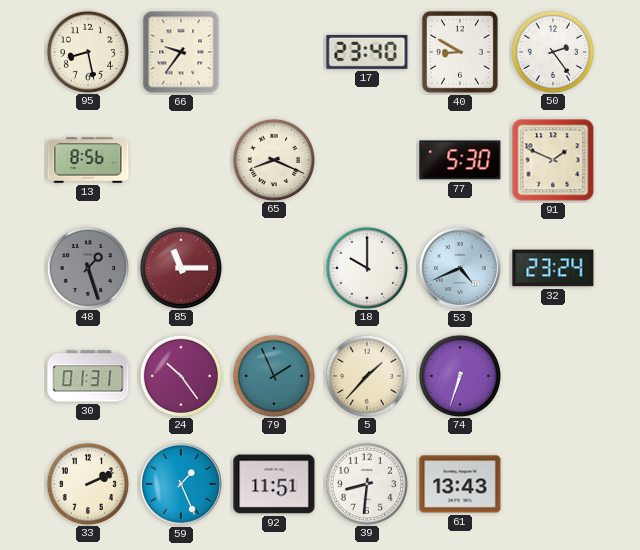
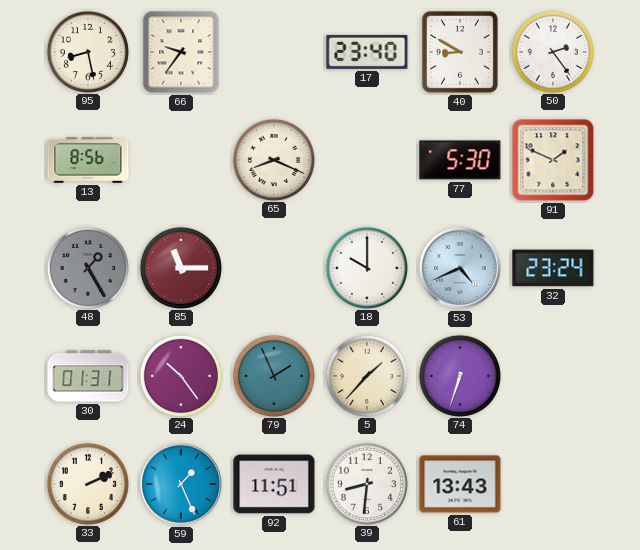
48: 1:27 -> 1:25 (87, 267)
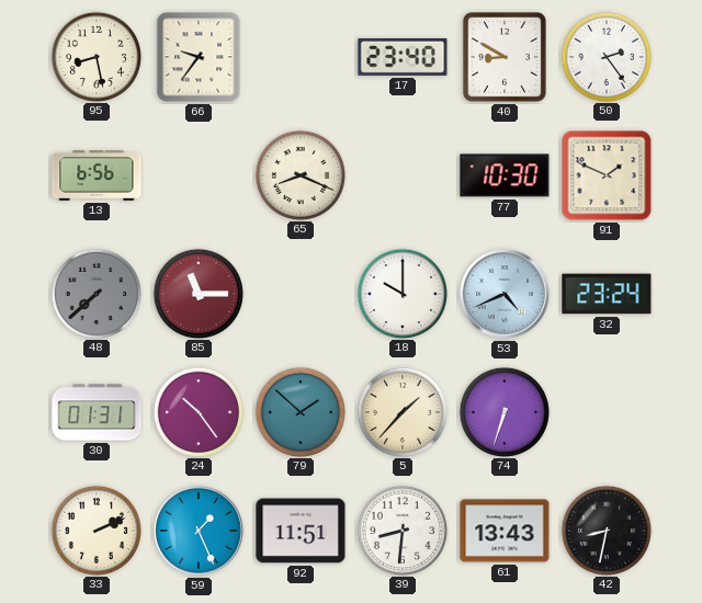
13: 8:56 -> 6:56 (97, 177)
77: 5:30 -> 10:30 (505, 175)
48: 1:25 -> 7:38 (95, 293)
79: 1:56 -> 1:52 (299, 411)
42: none -> 8:32 (605, 530)
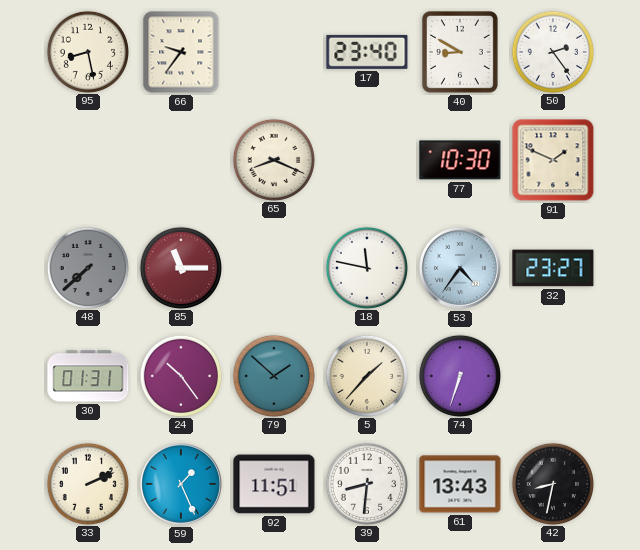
13: 6:56 -> none (97, 177)
18: 10:00 -> 11:47 (366, 267)
53: 4:41 -> 4:36 (460, 268)
32: 23:24 -> 23:27 (553, 268)
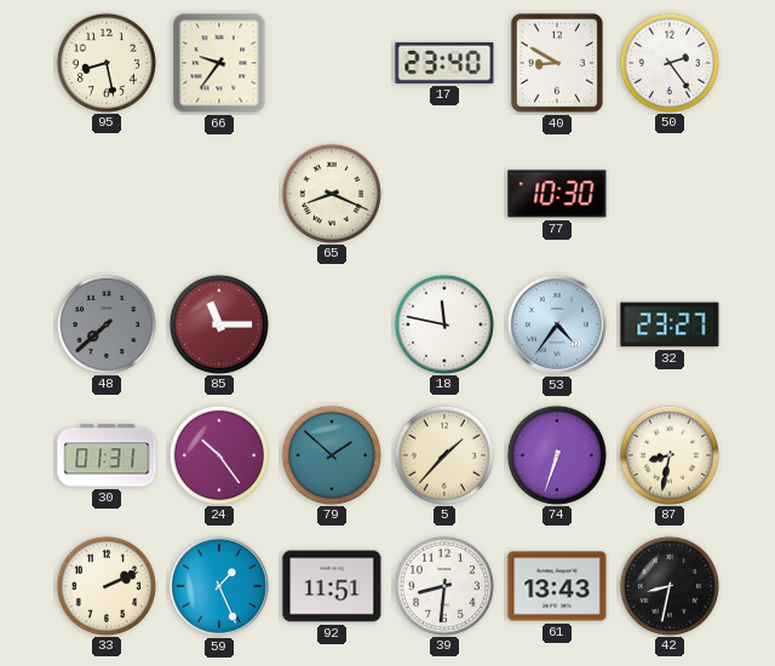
91: 1:49 -> none (553, 160)
87: none -> 8:32 (668, 454)
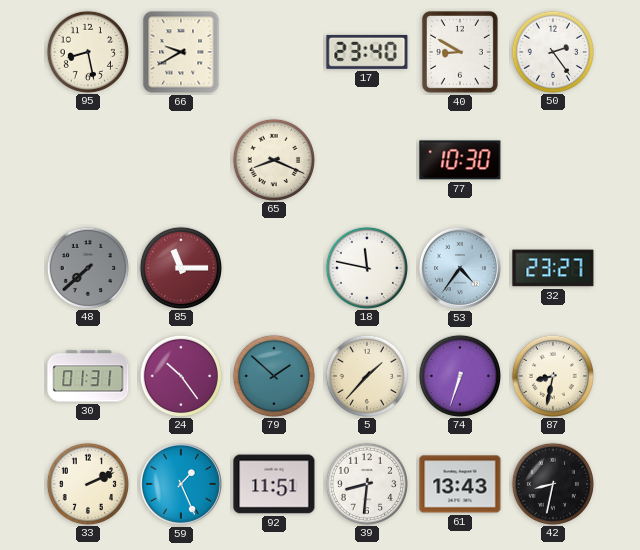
66: 9:36 -> 9:40 (181, 52)
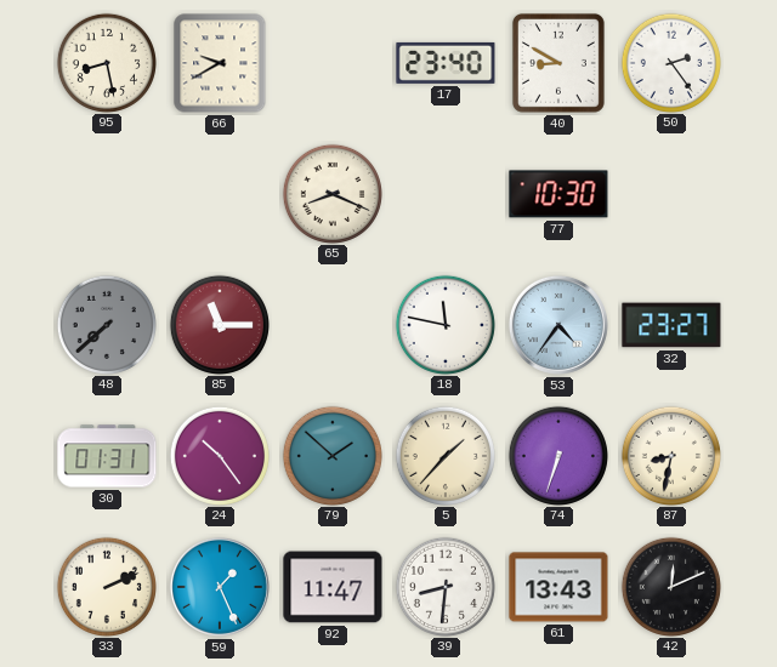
92: 11:51 -> 11:47 (333, 587)
42: 8:32 -> 12:11 (670, 586)
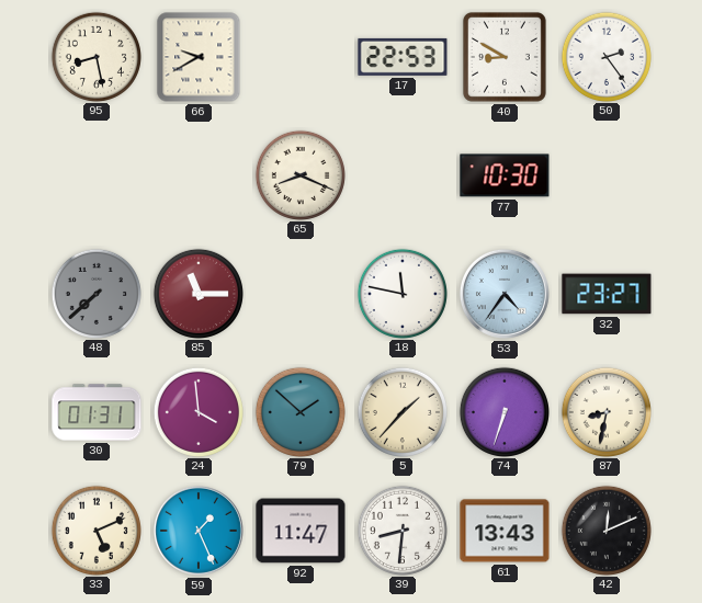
17: 23:40 -> 22:53 (403, 57)
24: 10:24 -> 3:59 (197, 411)
33: 2:11 -> 5:11 (95, 530)
